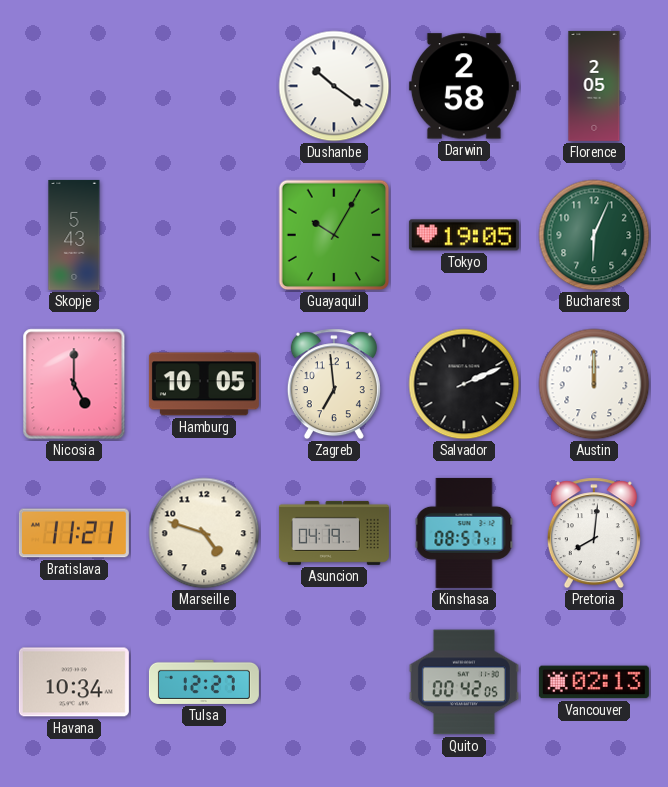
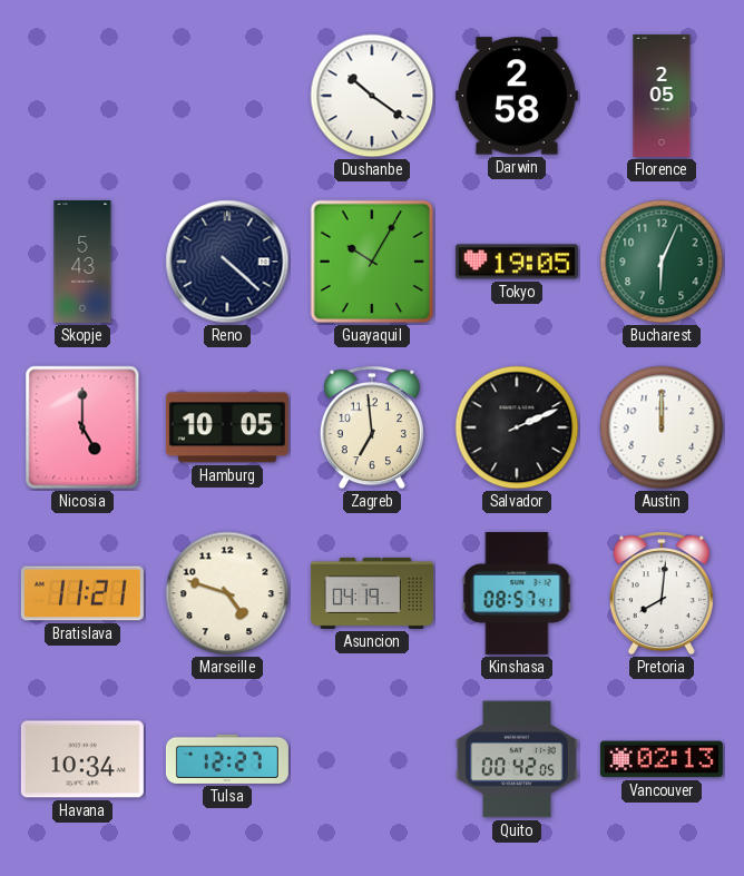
Reno: none -> 4:22 (227, 262)
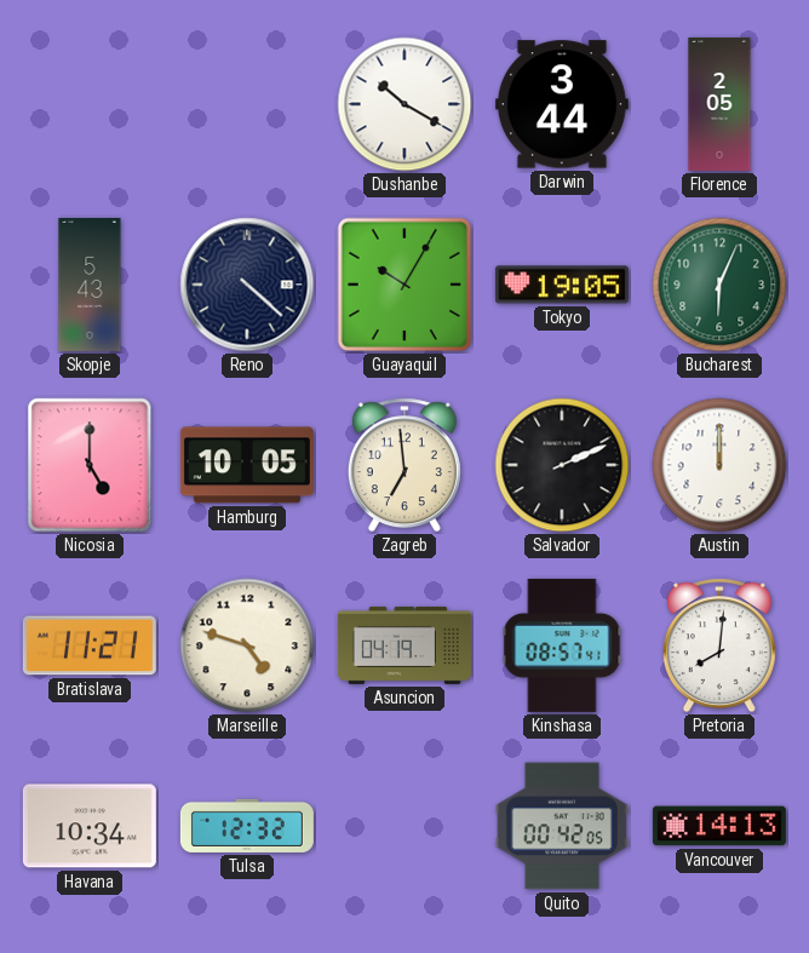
Dushanbe: 10:21 -> 10:20 (404, 104)
Darwin: 2:58 -> 3:44 (562, 104)
Tulsa: 12:27 -> 12:32 (247, 826)
Vancouver: 02:13 -> 14:13 (719, 826)
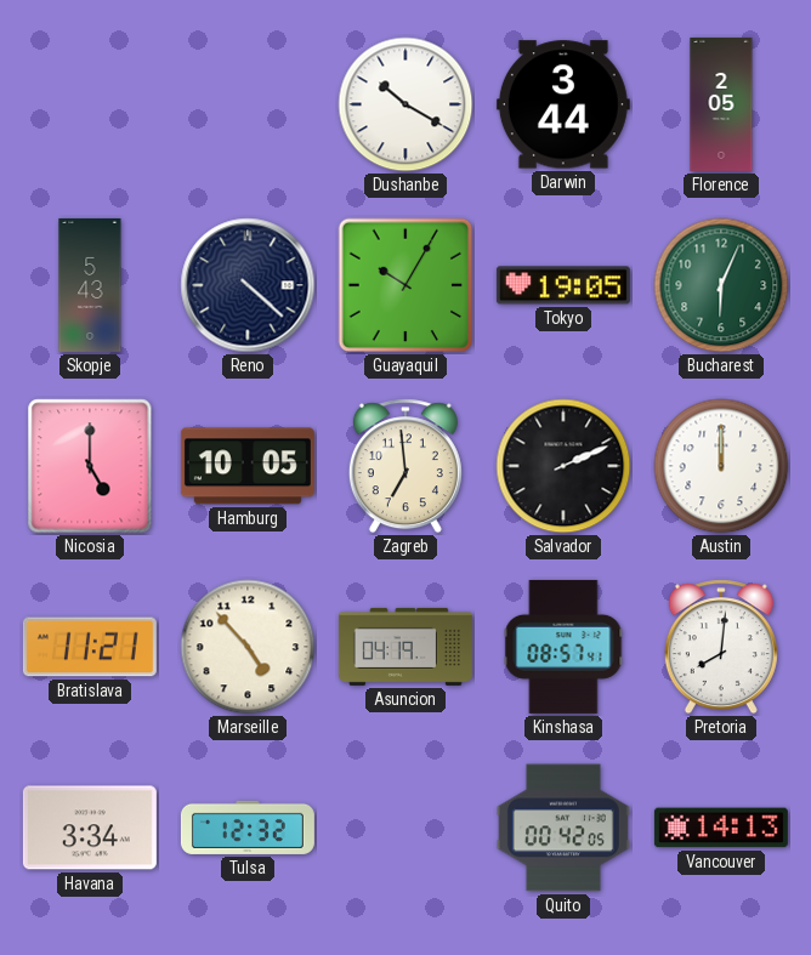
Marseille: 4:48 -> 4:53 (248, 647)
Havana: 10:34 -> 3:34 (90, 828)
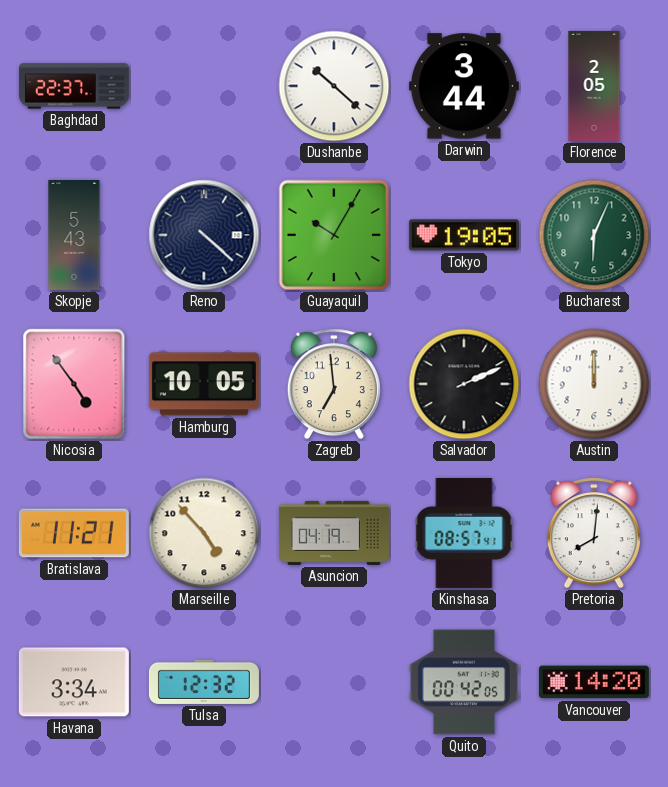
Baghdad: none -> 22:37 (74, 86)
Dushanbe: 10:20 -> 10:22 (334, 86)
Nicosia: 5:00 -> 4:54 (74, 384)
Vancouver: 14:13 -> 14:20 (594, 682)
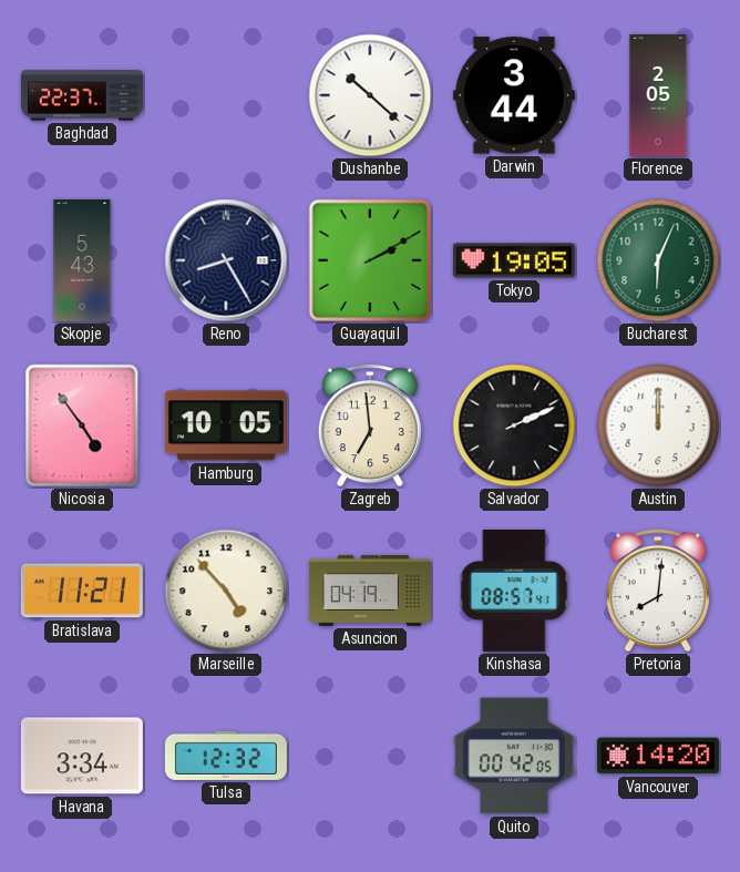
Reno: 4:22 -> 8:25 (226, 260)
Guayaquil: 10:05 -> 2:10 (370, 260)
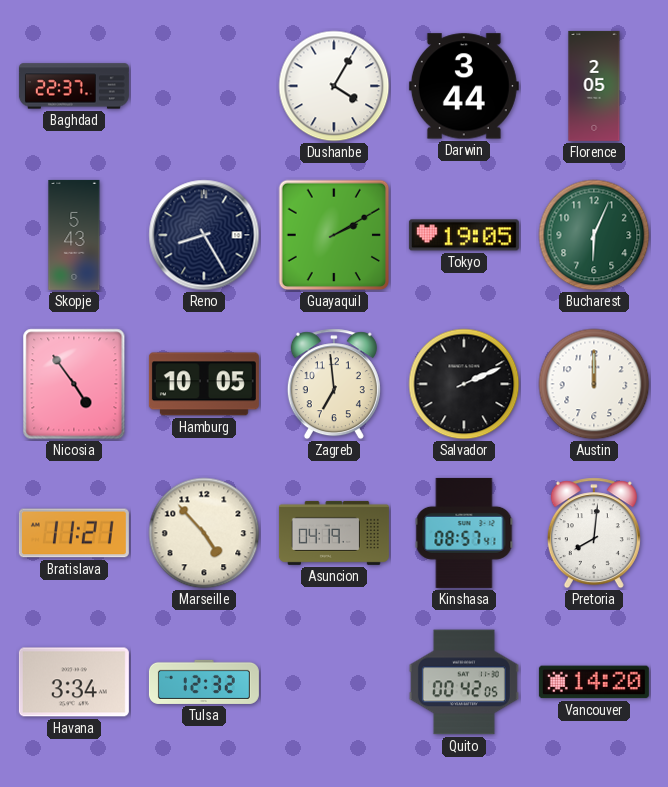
Dushanbe: 10:22 -> 4:05 (334, 86)
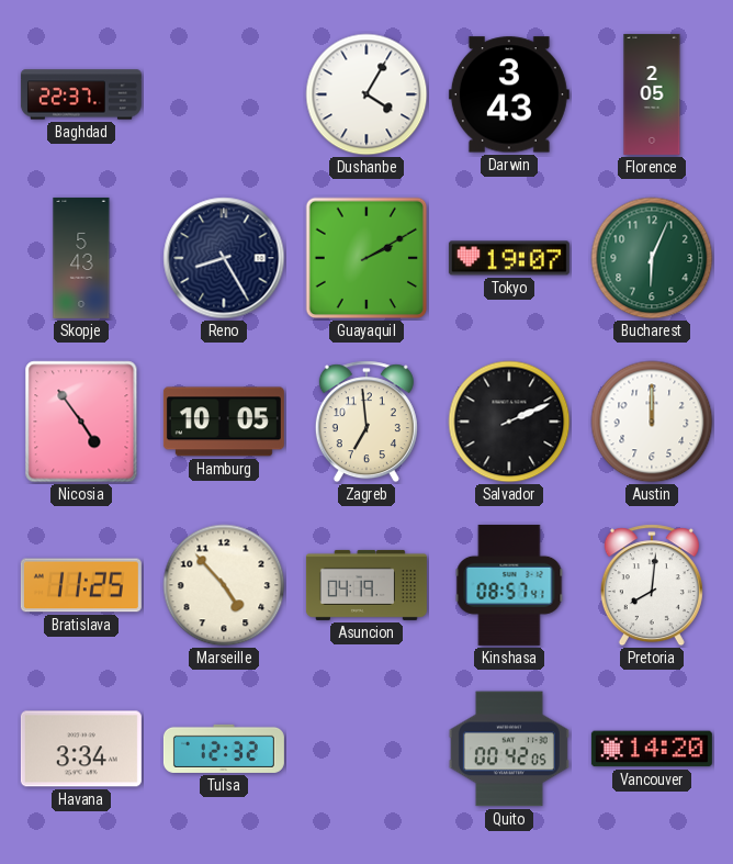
Darwin: 3:44 -> 3:43 (509, 94)
Tokyo: 19:05 -> 19:07 (509, 258)
Bratislava: 11:21 -> 11:25 (81, 585)
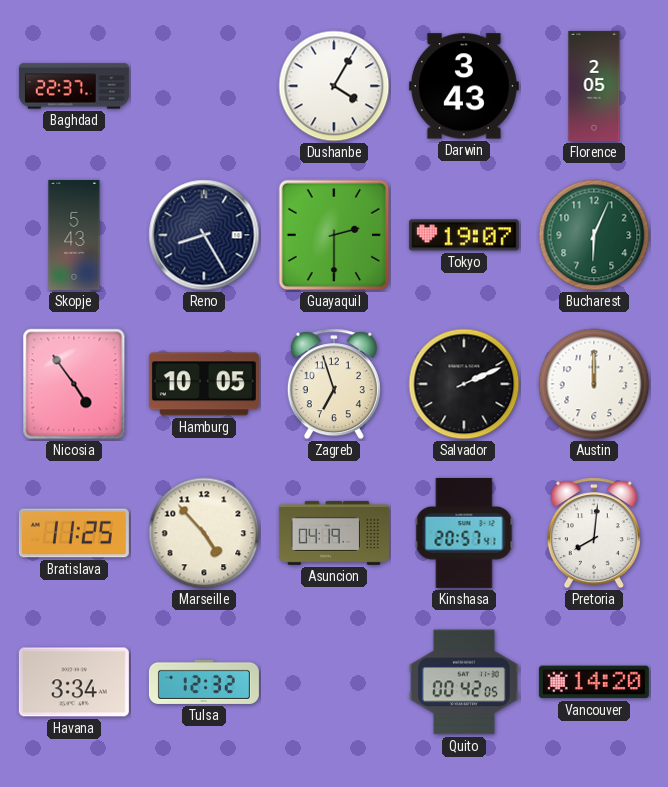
Guayaquil: 2:10 -> 2:30 (334, 235)
Zagreb: 6:59 -> 6:57 (334, 384)
Kinshasa: 08:57 -> 20:57 (464, 533)
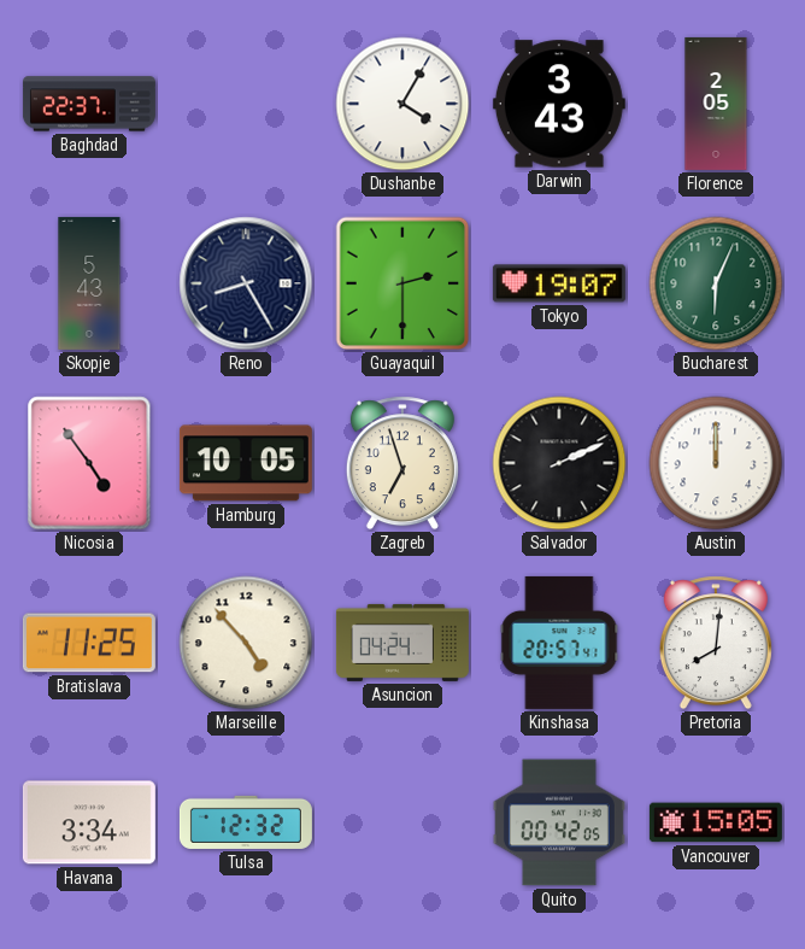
Asuncion: 04:19 -> 04:24 (402, 643)
Vancouver: 14:20 -> 15:05 (716, 822)
